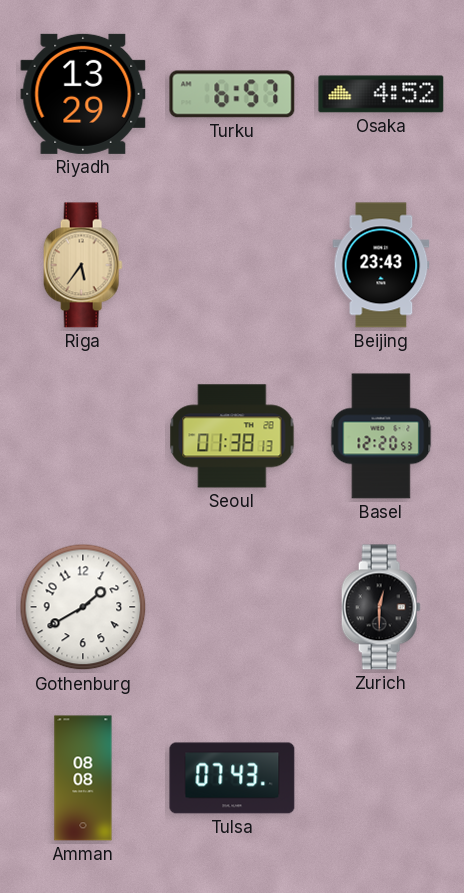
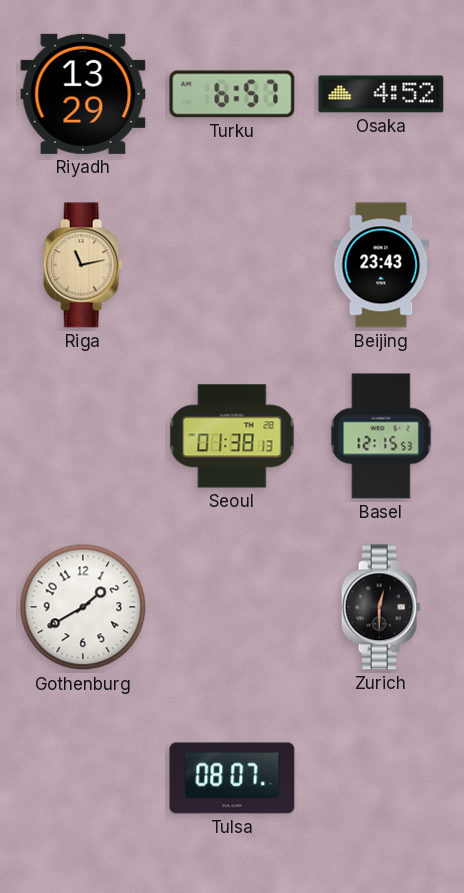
Riga: 5:36 -> 11:13 (83, 265)
Basel: 12:20 -> 12:15 (381, 436)
Amman: 08:08 -> none (83, 778)
Tulsa: 07:43 -> 08:07 (232, 778)
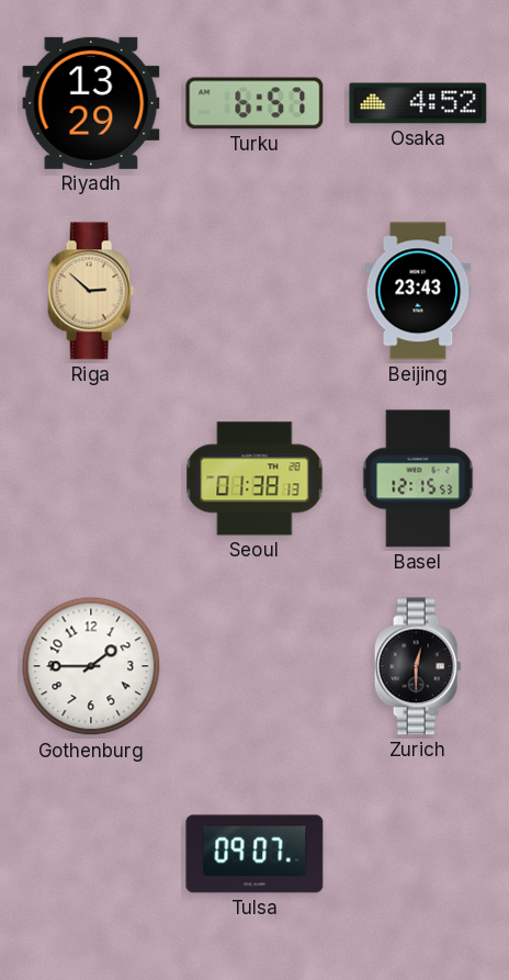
Riga: 11:13 -> 2:52 (91, 291)
Gothenburg: 1:40 -> 1:45 (91, 666)
Tulsa: 08:07 -> 09:07 (255, 854)
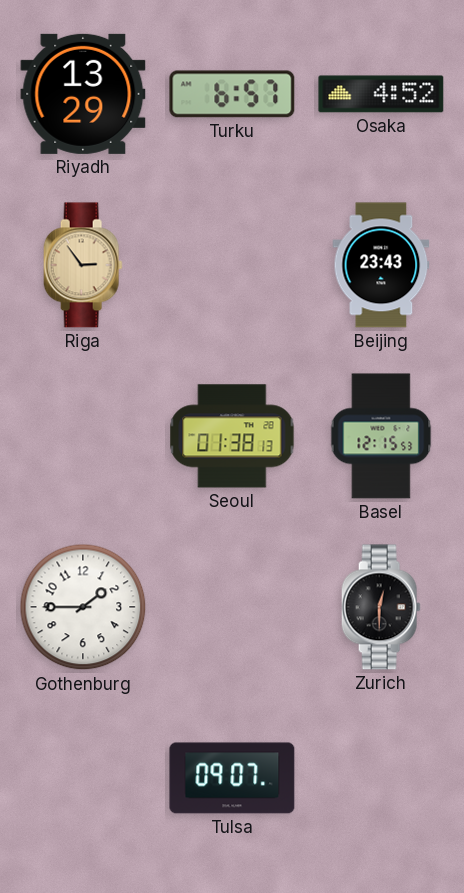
Riga: 2:52 -> 2:54 (83, 265)
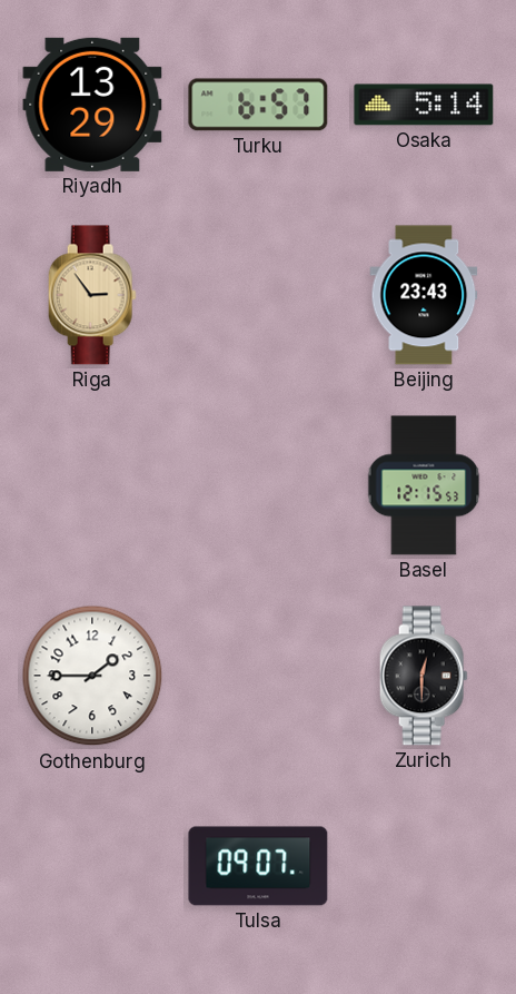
Osaka: 4:52 -> 5:14 (424, 105)
Seoul: 01:38 -> none (232, 436)
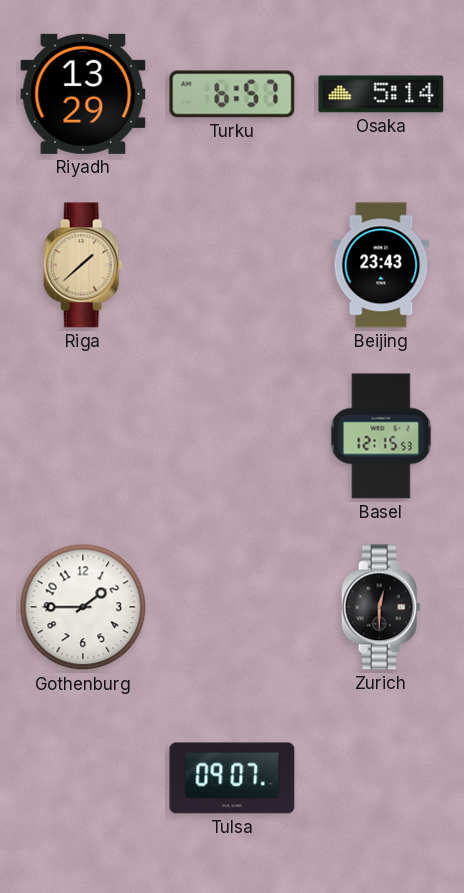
Riga: 2:54 -> 1:38 (83, 265)
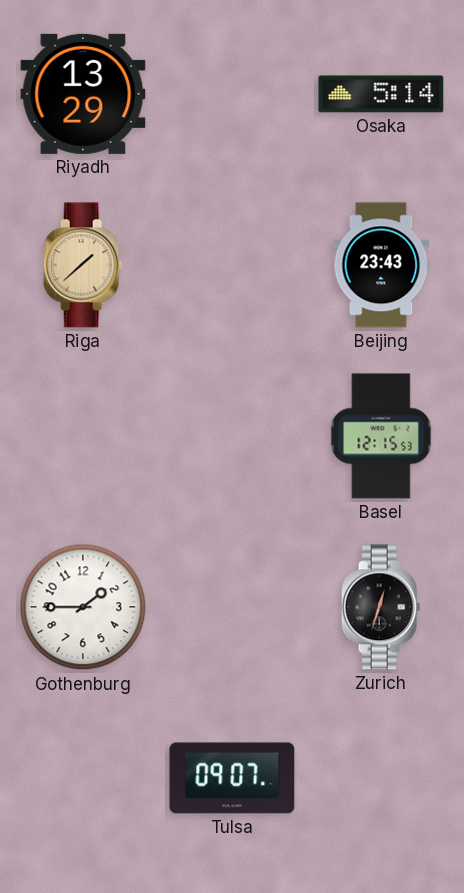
Turku: 6:57 -> none (232, 94)
Zurich: 12:30 -> 12:33 (381, 607)
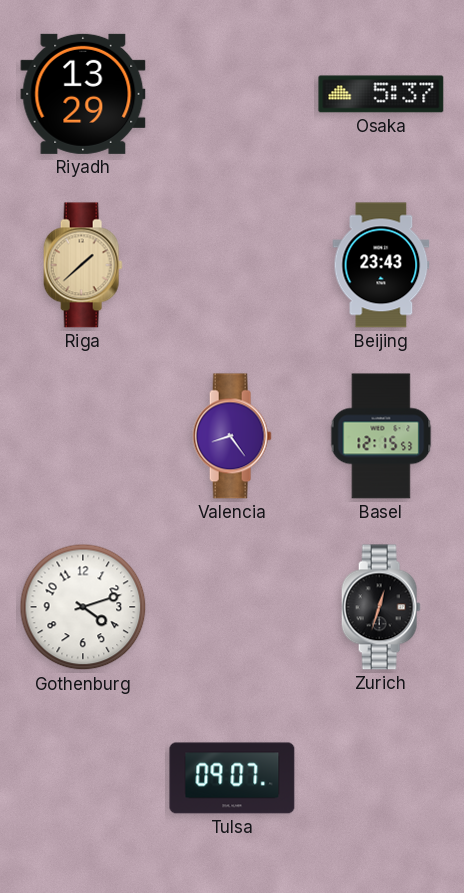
Osaka: 5:14 -> 5:37 (381, 94)
Valencia: none -> 8:24 (232, 436)
Gothenburg: 1:45 -> 4:12 (83, 607)
